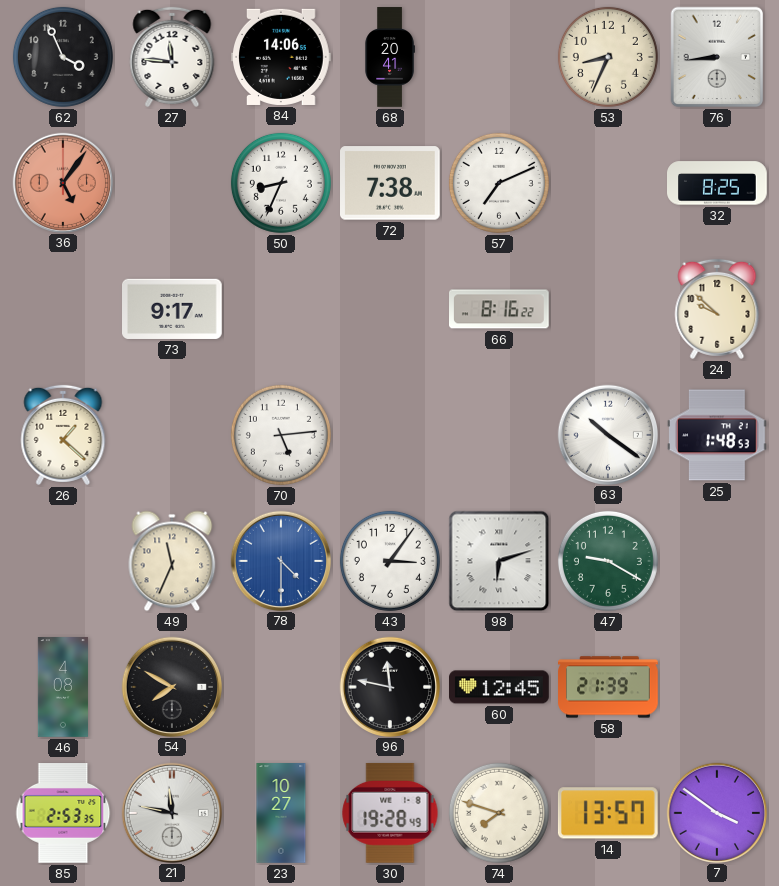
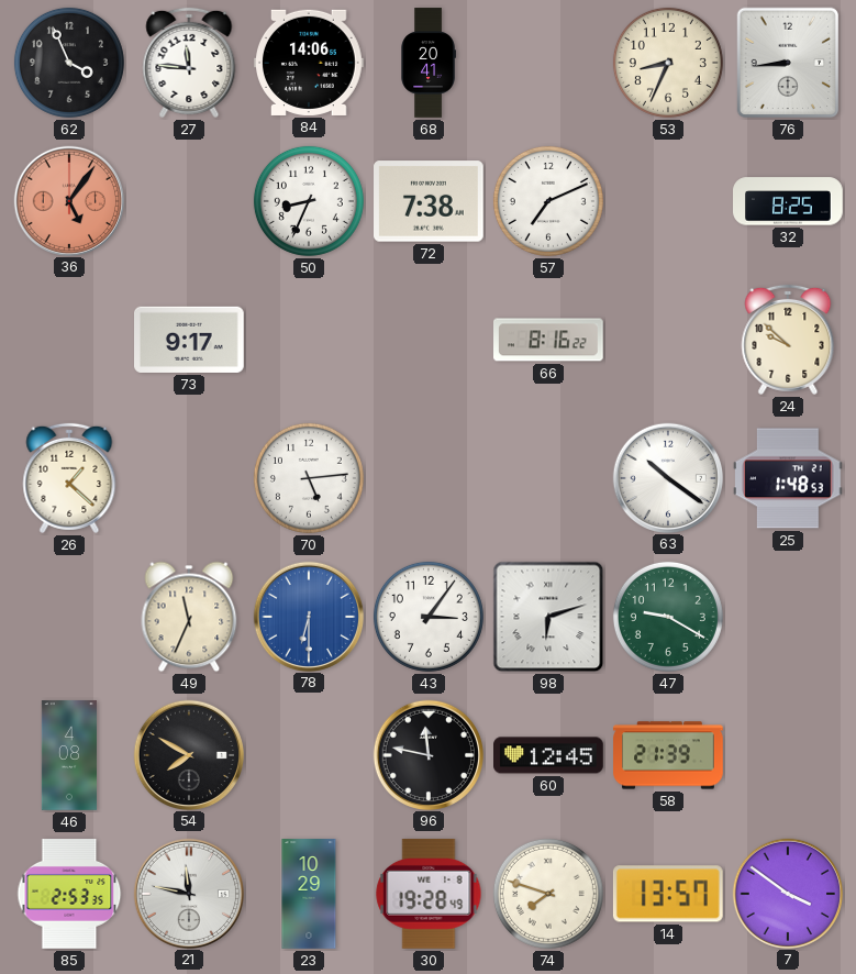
78: 4:30 -> 6:30 (308, 616)
23: 10:27 -> 10:29 (309, 894)
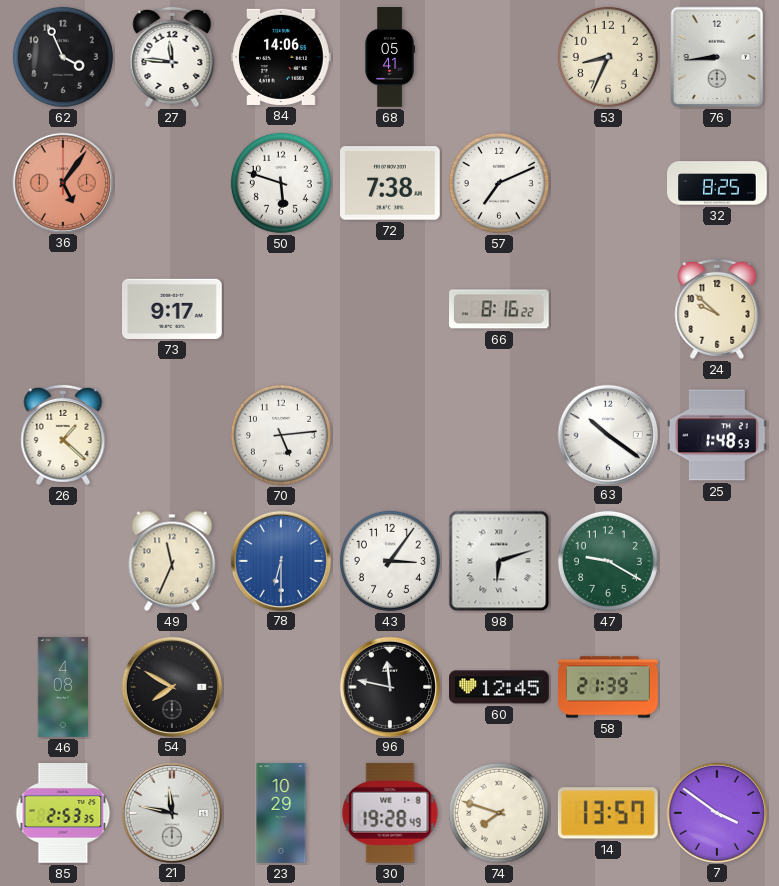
68: 20:41 -> 05:41 (390, 57)
50: 8:34 -> 5:48 (281, 183)
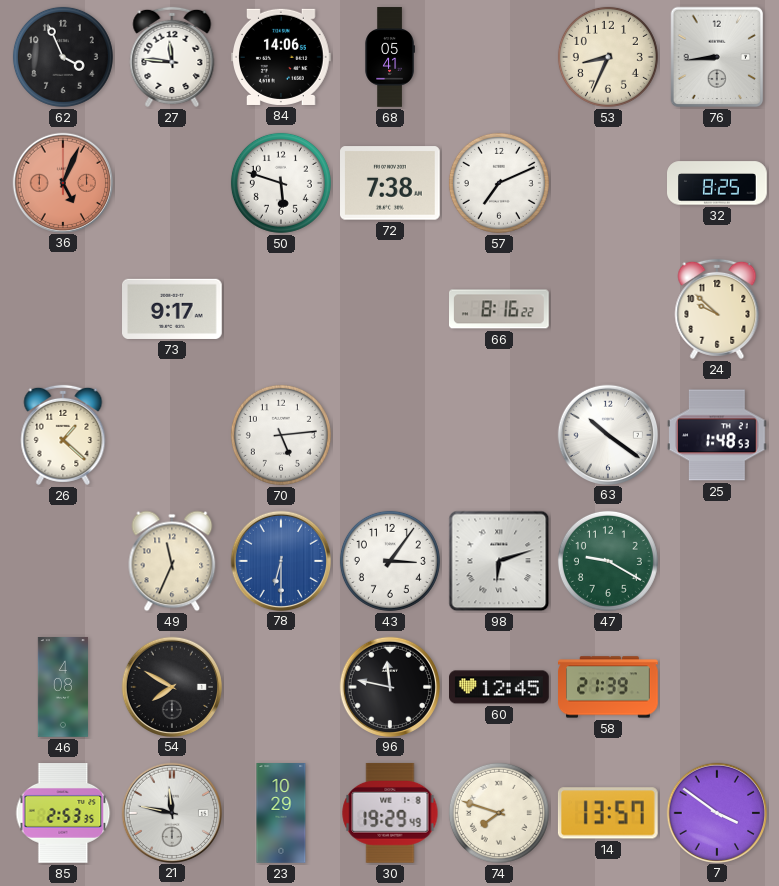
36: 5:06 -> 5:04 (62, 182)
30: 19:28 -> 19:29 (390, 813)
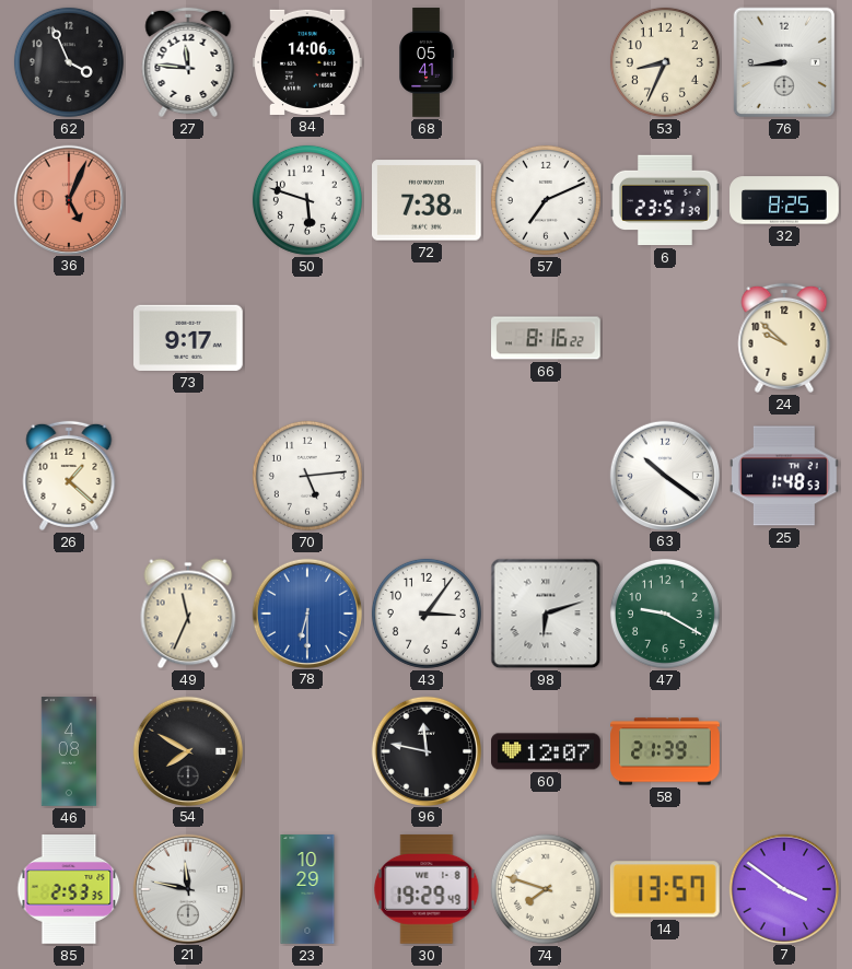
6: none -> 23:51 (665, 200)
60: 12:45 -> 12:07 (546, 751)
